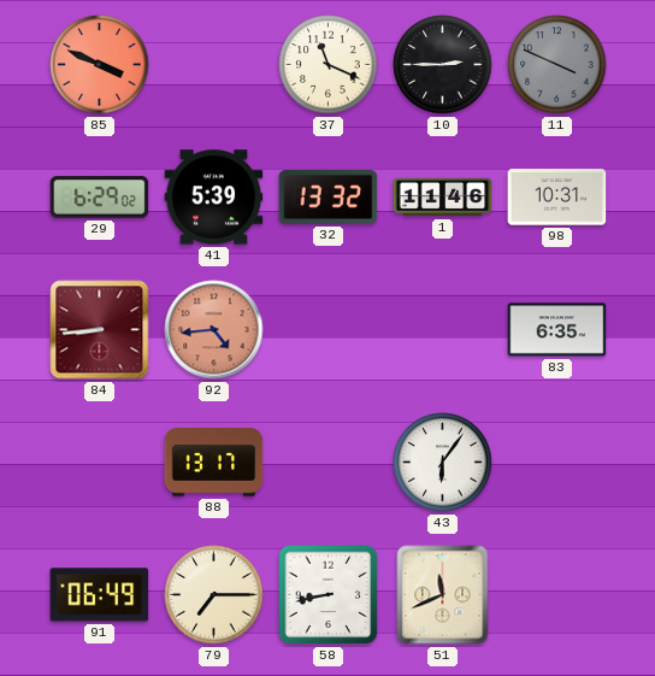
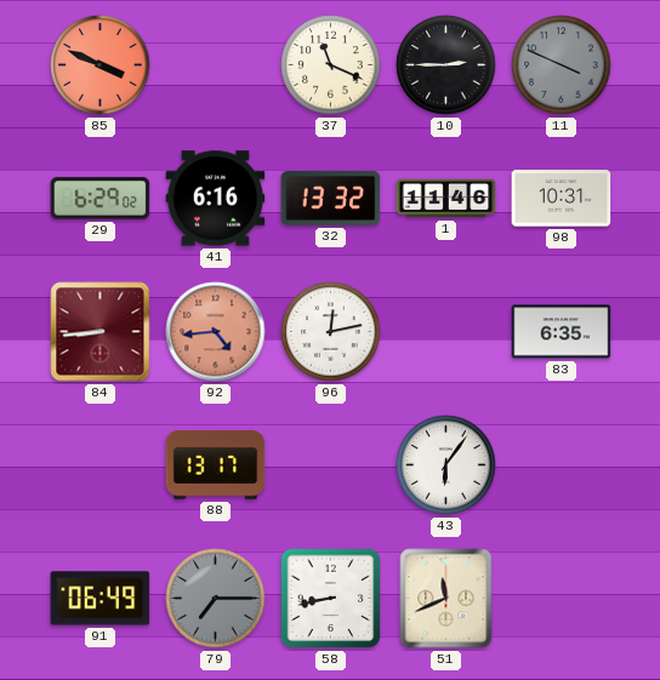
41: 5:39 -> 6:16 (216, 199)
96: none -> 12:13 (331, 332)
79 dial: cream -> grey (216, 599)
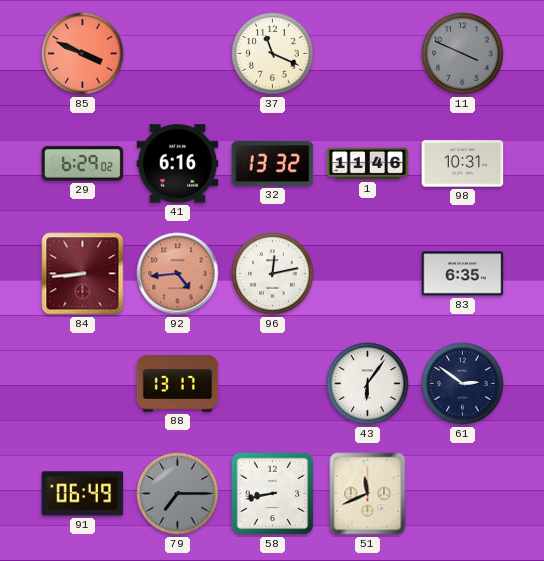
10: 2:45 -> none (446, 65)
61: none -> 2:51 (463, 384)
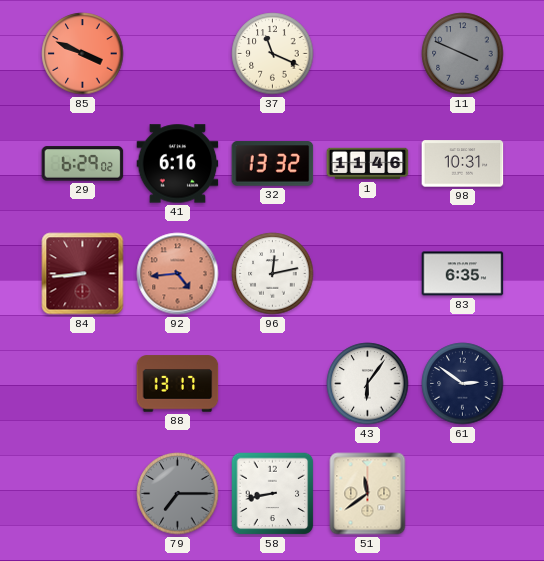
91: 06:49 -> none (83, 494)
51: 11:41 -> 11:39 (368, 494)
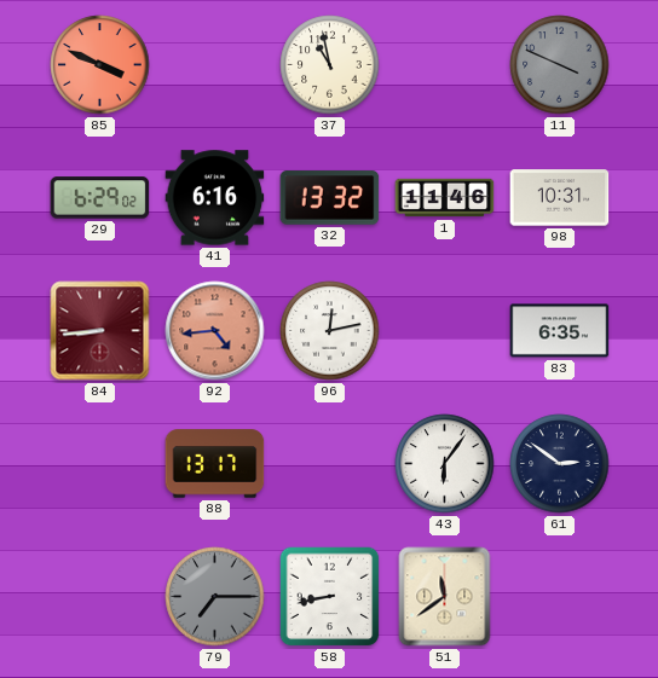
37: 11:19 -> 10:58 (330, 65)
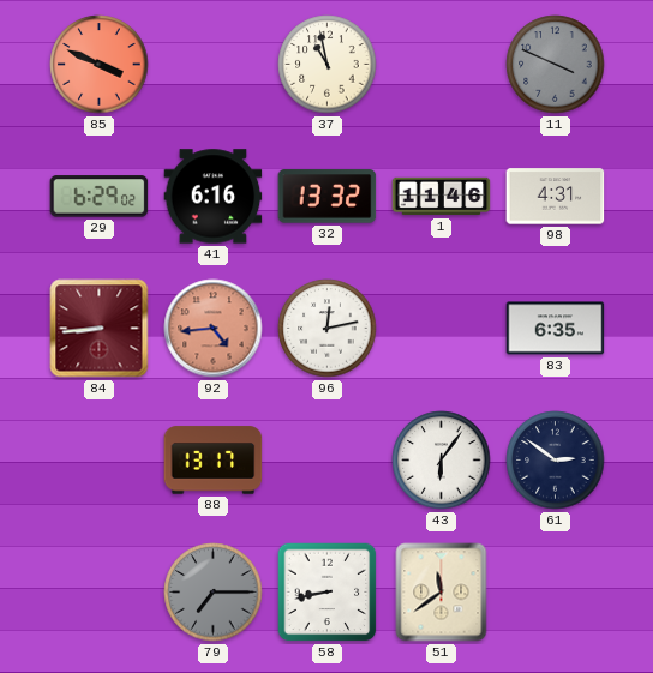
98: 10:31 -> 4:31 (556, 197)
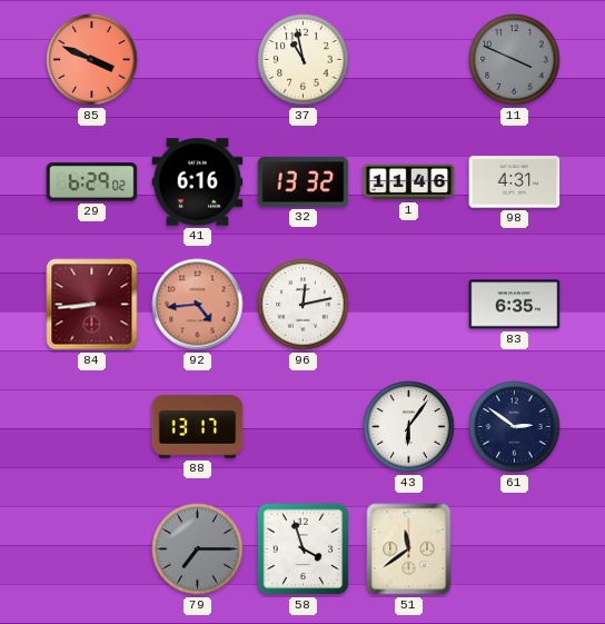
58: 8:43 -> 3:57 (304, 549)
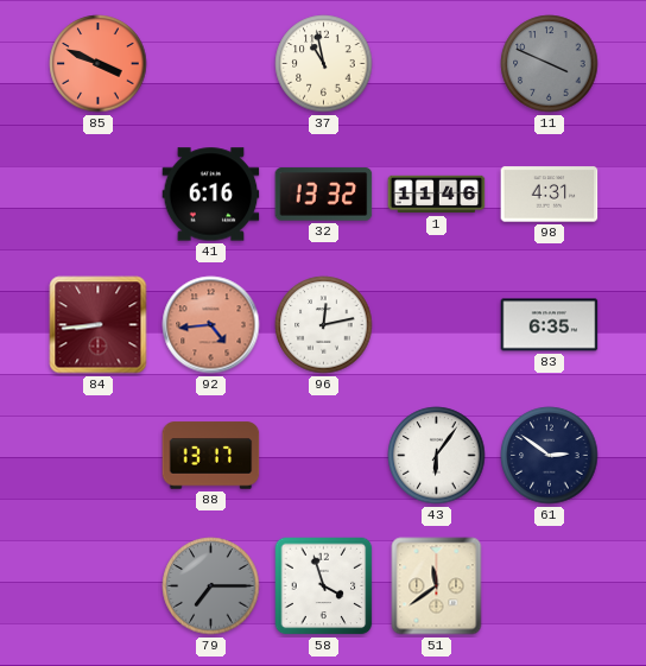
29: 6:29 -> none (92, 182)
